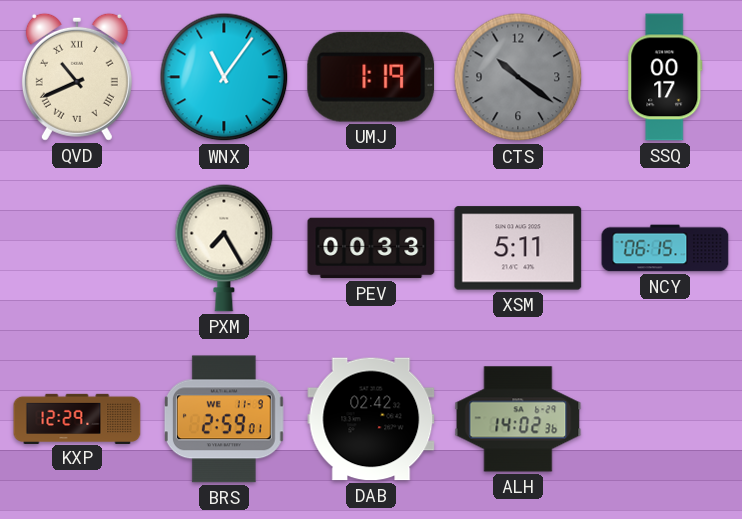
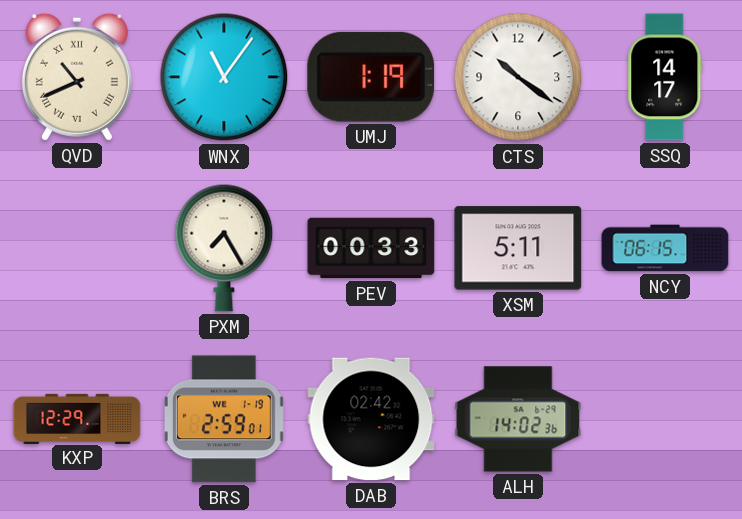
CTS dial: grey -> white (518, 77)
SSQ: 00:17 -> 14:17 (665, 77)
BRS date: WE 11-9 -> WE 1-19 (224, 419)
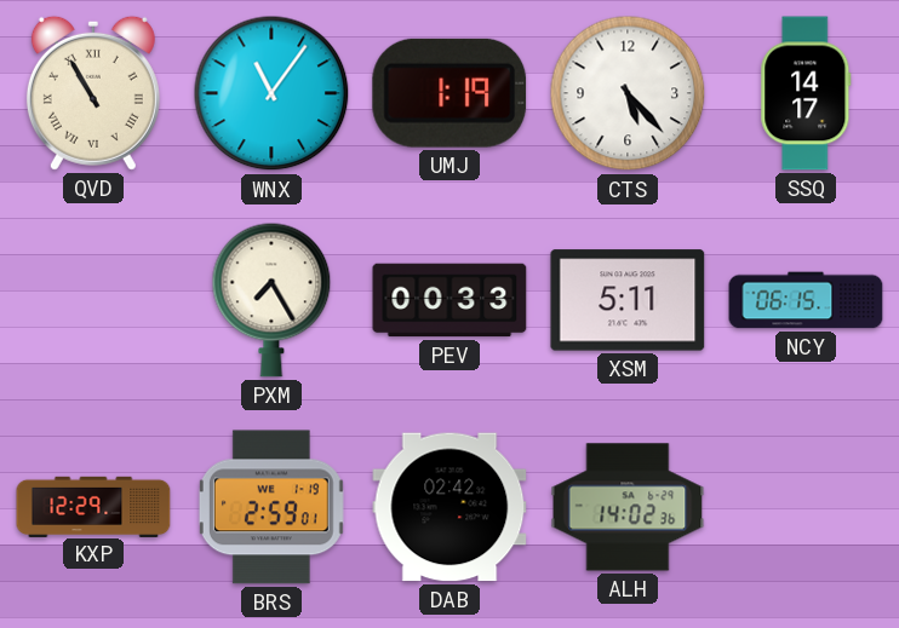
QVD: 10:41 -> 10:55 (93, 93)
CTS: 10:21 -> 5:23 (628, 93)
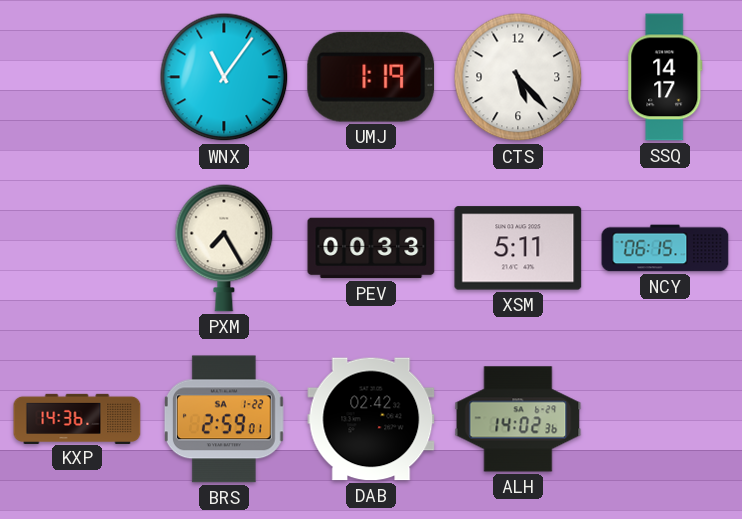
QVD: 10:55 -> none (93, 93)
KXP: 12:29 -> 14:36 (77, 418)
BRS date: WE 1-19 -> SA 1-22 (224, 419)
